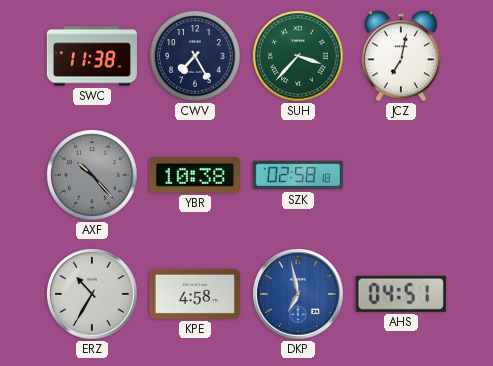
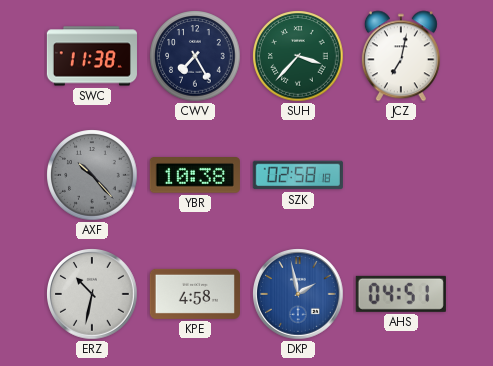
ERZ: 10:35 -> 10:32 (92, 294)
DKP: 6:58 -> 1:58 (298, 294)
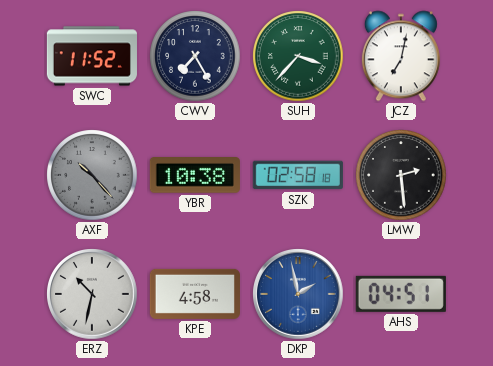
SWC: 11:38 -> 11:52 (92, 56)
LMW: none -> 2:29 (401, 175)
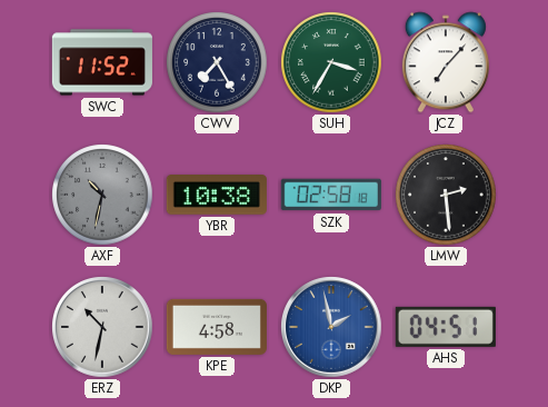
SUH: 3:37 -> 3:35 (331, 62)
JCZ: 7:02 -> 7:07 (446, 62)
AXF: 10:23 -> 10:32 (102, 195)
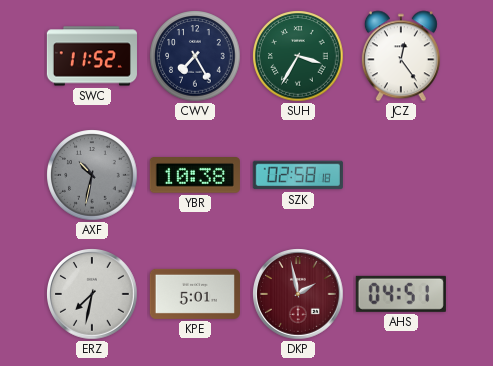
JCZ: 7:07 -> 12:24 (401, 56)
LMW: 2:29 -> none (446, 195)
ERZ: 10:32 -> 7:32 (92, 294)
KPE: 4:58 -> 5:01 (195, 294)
DKP dial: blue -> burgundy (298, 294)
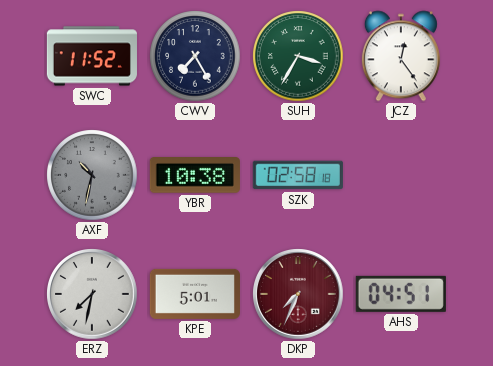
DKP: 1:58 -> 7:34 (298, 294)
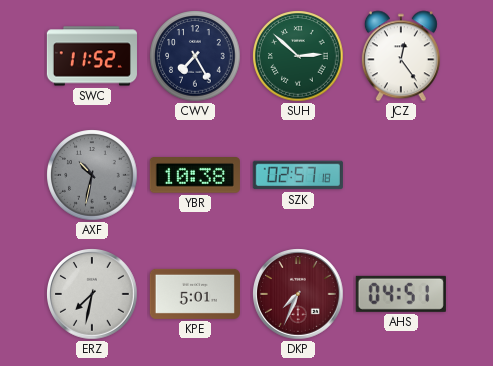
SUH: 3:35 -> 2:52 (298, 56)
SZK: 02:58 -> 02:57 (298, 175)
